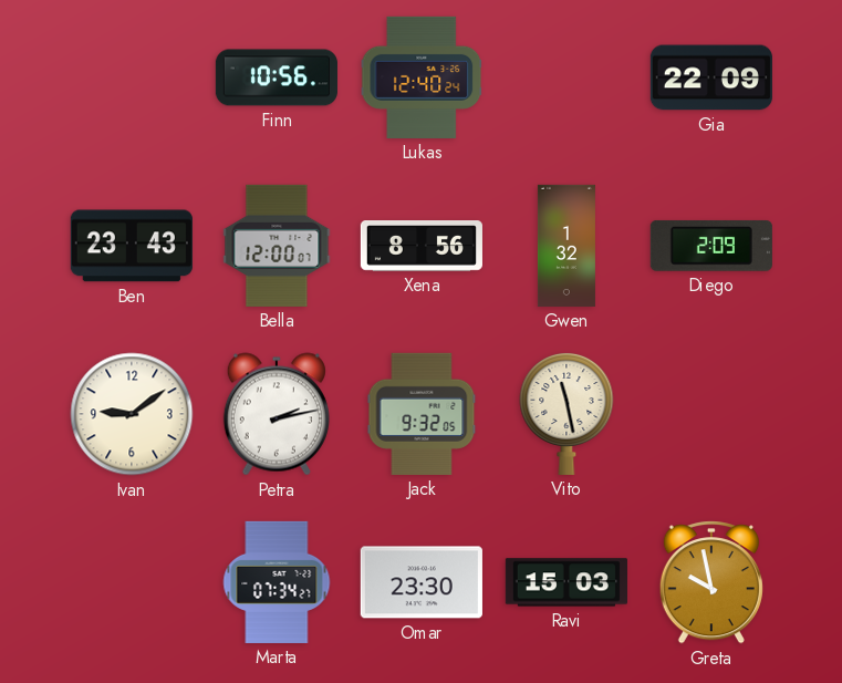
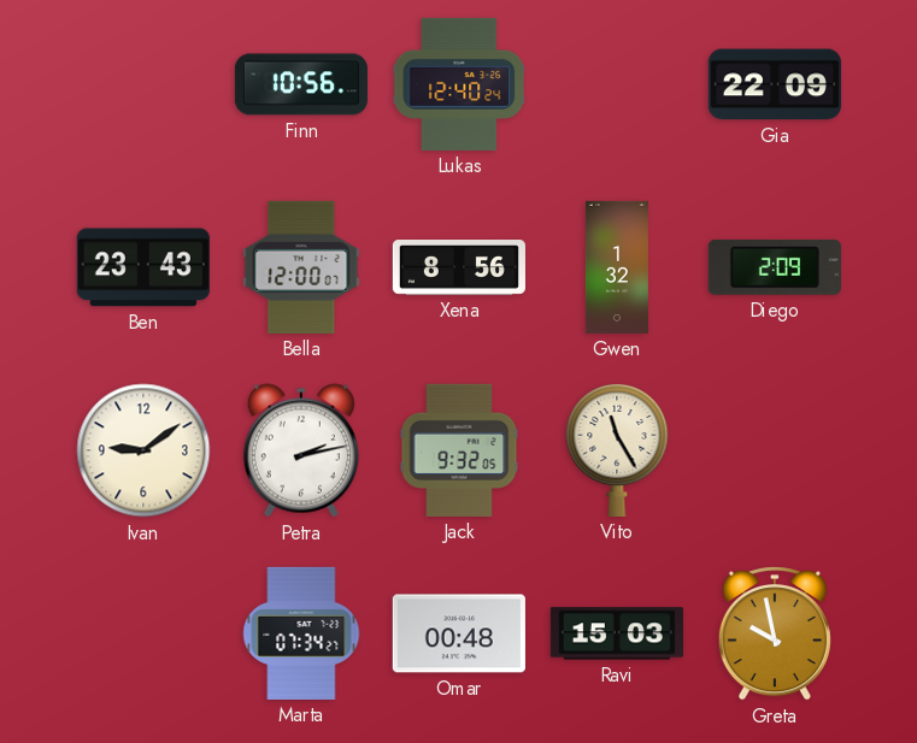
Vito: 11:28 -> 11:25 (617, 449)
Omar: 23:30 -> 00:48 (459, 633)
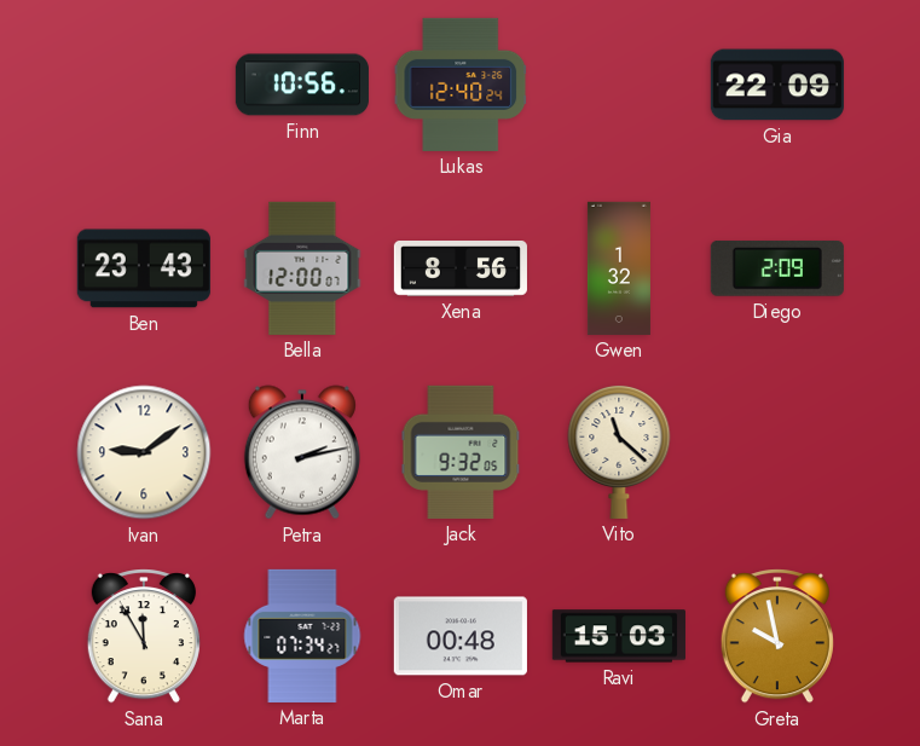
Vito: 11:25 -> 11:22 (619, 451)
Sana: none -> 11:55 (144, 636)
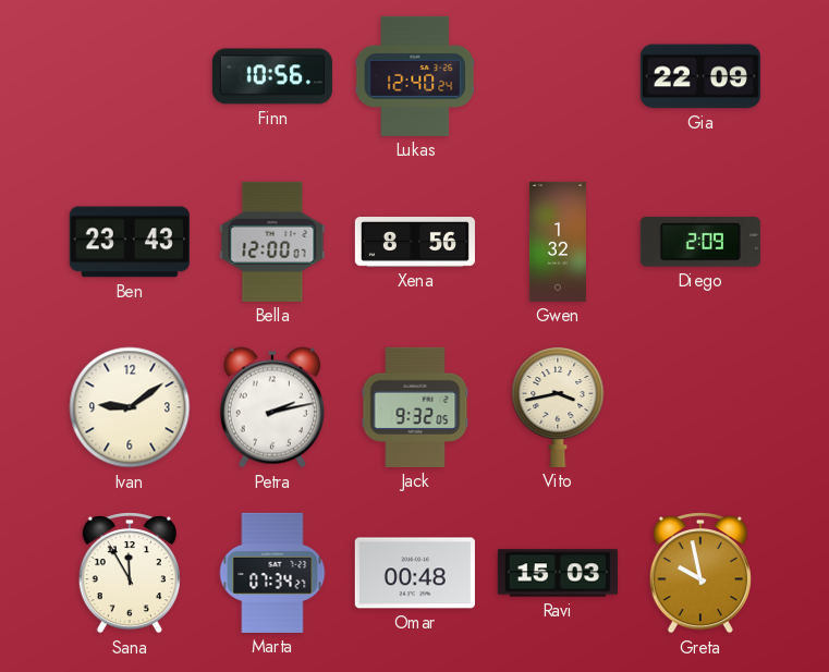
Vito: 11:22 -> 3:43 (558, 406)
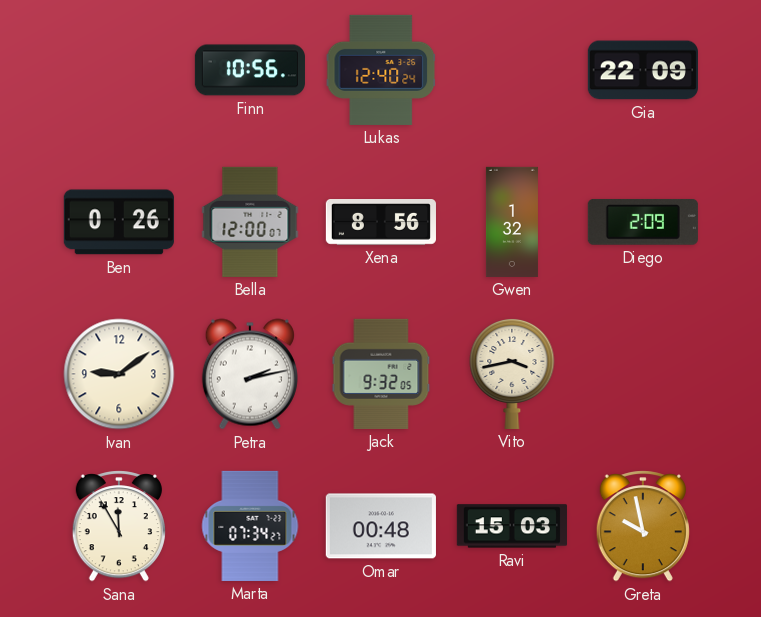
Ben: 23:43 -> 0:26 (119, 222)
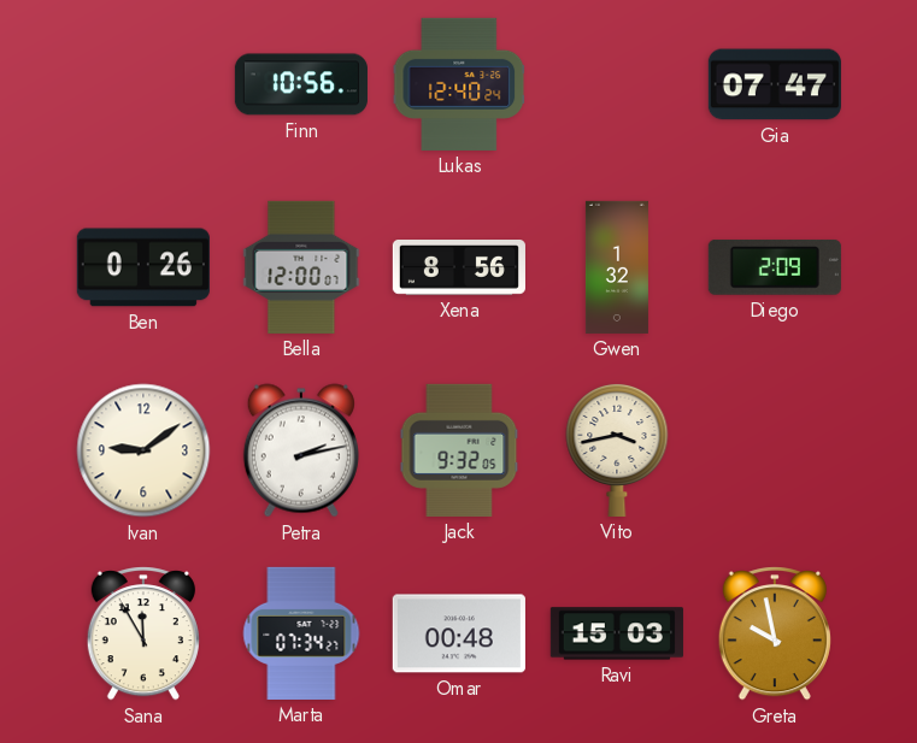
Gia: 22:09 -> 07:47 (775, 84)
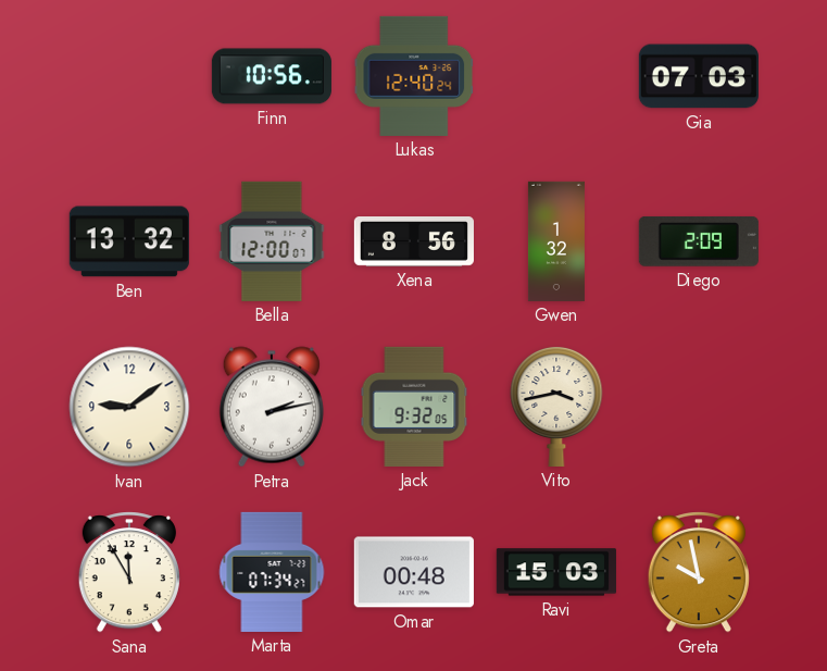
Gia: 07:47 -> 07:03 (699, 76)
Ben: 0:26 -> 13:32 (129, 241)
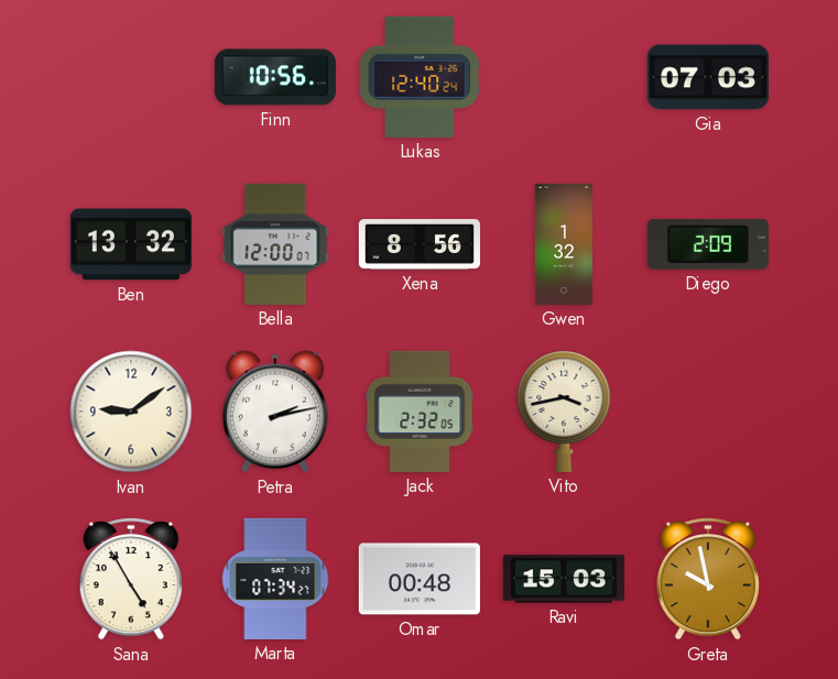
Jack: 9:32 -> 2:32 (420, 412)
Sana: 11:55 -> 4:55 (131, 579)
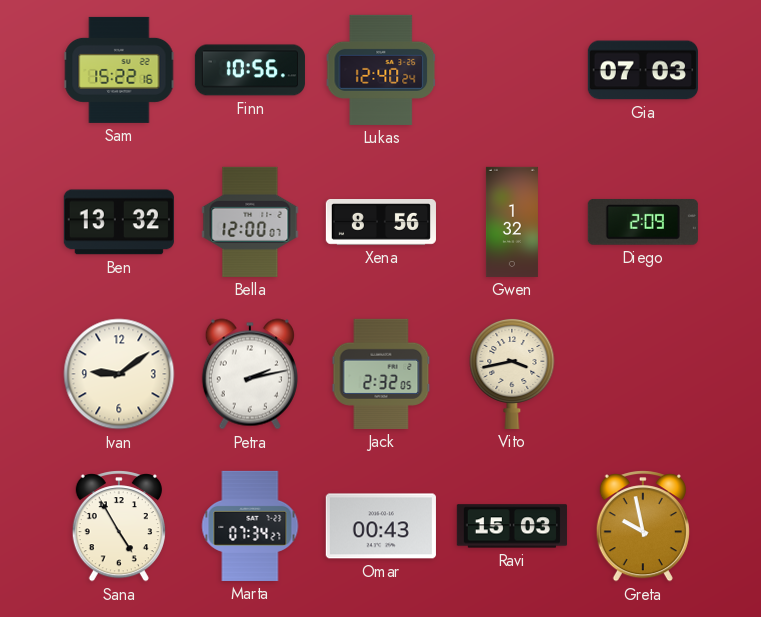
Sam: none -> 15:22 (119, 70)
Omar: 00:48 -> 00:43 (381, 526)
